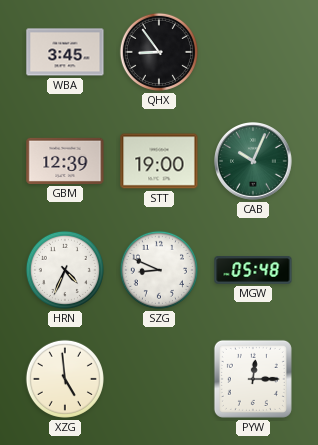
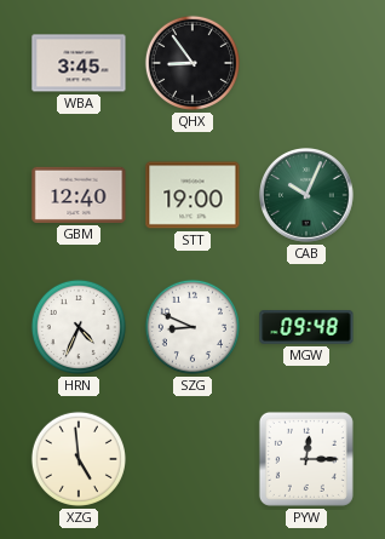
GBM: 12:39 -> 12:40 (79, 195)
MGW: 05:48 -> 09:48 (306, 328)
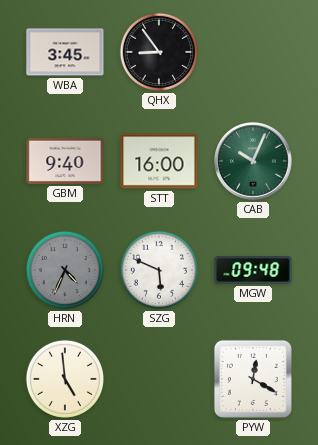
GBM: 12:40 -> 9:40 (65, 161)
STT: 19:00 -> 16:00 (159, 161)
HRN dial: white -> grey (65, 270)
SZG: 8:49 -> 5:49 (159, 270)
PYW: 12:15 -> 12:20 (253, 379)
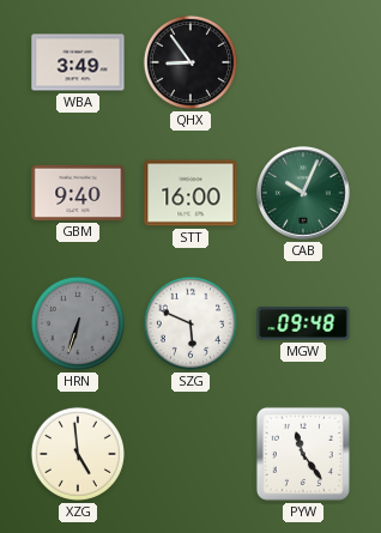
WBA: 3:45 -> 3:49 (78, 62)
HRN: 4:34 -> 6:33 (78, 323)
PYW: 12:20 -> 11:24 (303, 454)
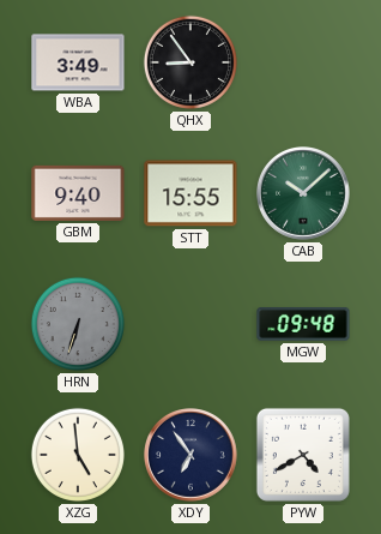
STT: 16:00 -> 15:55 (190, 193)
CAB: 10:04 -> 10:08 (304, 194)
SZG: 5:49 -> none (190, 323)
XDY: none -> 6:54 (192, 456)
PYW: 11:24 -> 4:40 (303, 455)
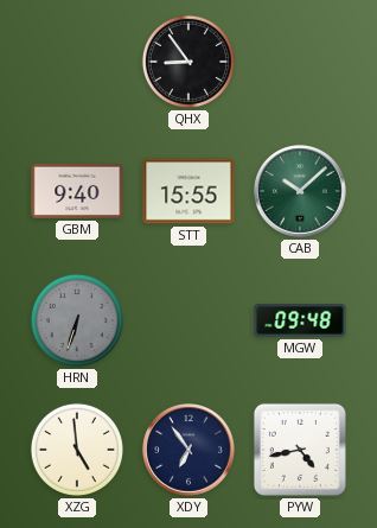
WBA: 3:49 -> none (78, 62)
PYW: 4:40 -> 4:43 (300, 450)
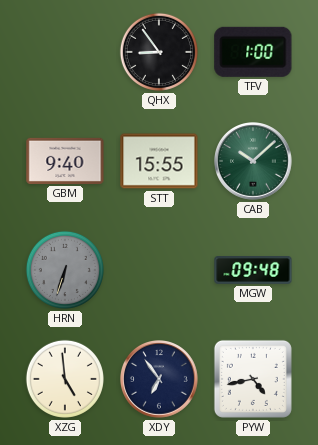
TFV: none -> 1:00 (253, 52)
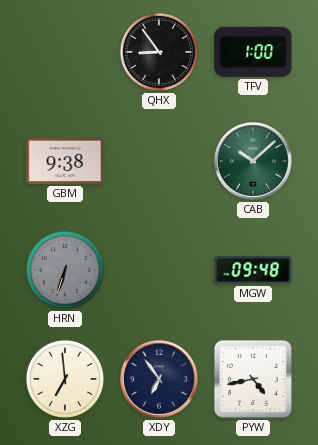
GBM: 9:40 -> 9:38 (65, 161)
STT: 15:55 -> none (159, 161)
XZG: 4:59 -> 6:59 (65, 379)
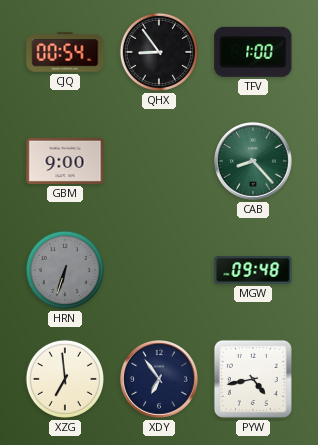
CJQ: none -> 00:54 (65, 52)
GBM: 9:38 -> 9:00 (65, 161)
CAB: 10:08 -> 8:23 (254, 162)
